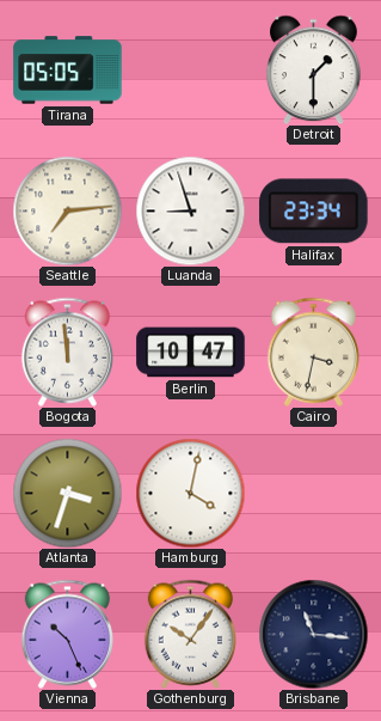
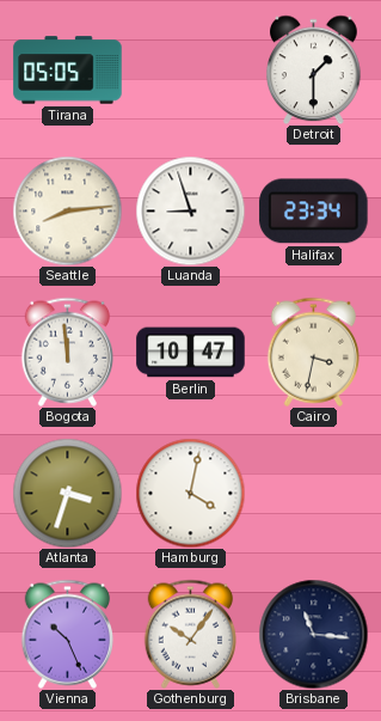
Seattle: 7:14 -> 8:14 (67, 210)
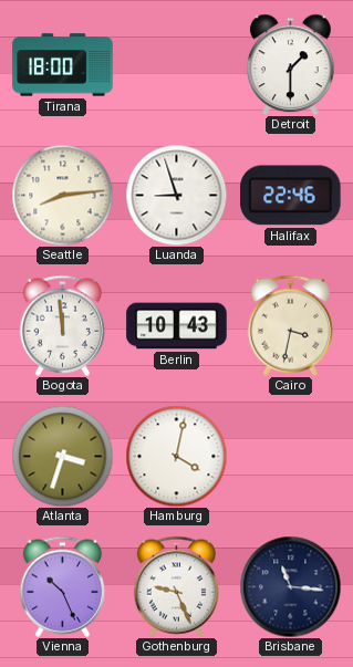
Tirana: 05:05 -> 18:00 (63, 65)
Halifax: 23:34 -> 22:46 (291, 196)
Berlin: 10:47 -> 10:43 (177, 326)
Gothenburg: 10:06 -> 9:26 (177, 586)
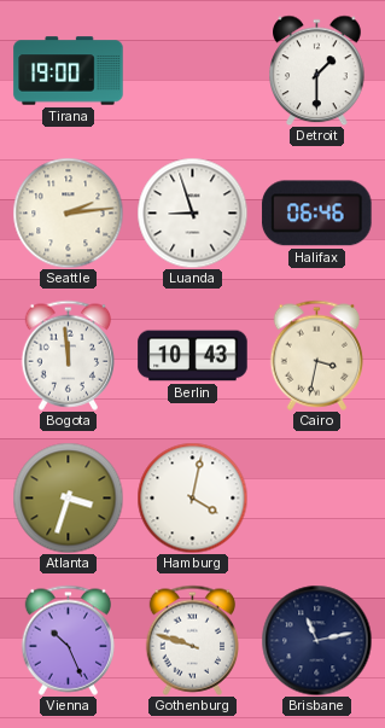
Tirana: 18:00 -> 19:00 (69, 71)
Seattle: 8:14 -> 2:14 (68, 212)
Halifax: 22:46 -> 06:46 (317, 214)
Gothenburg: 9:26 -> 9:48 (193, 640)
Brisbane: 11:16 -> 11:13 (316, 640)
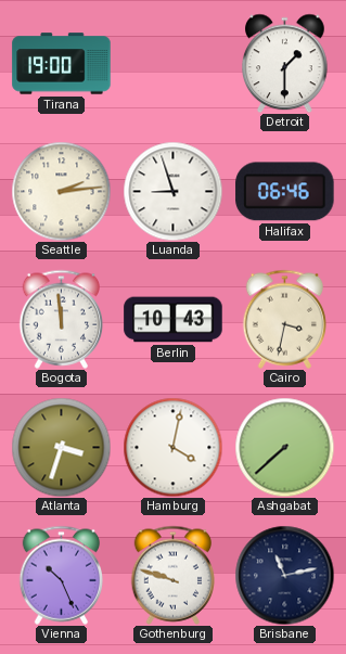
Ashgabat: none -> 7:38 (284, 447)
